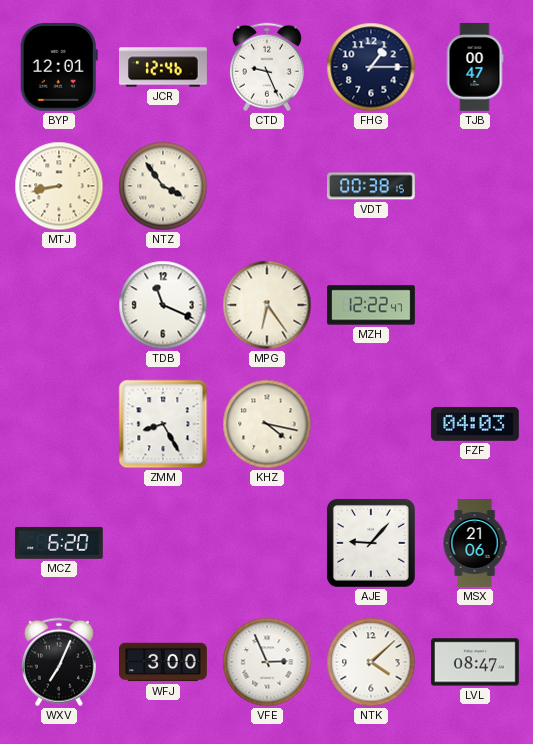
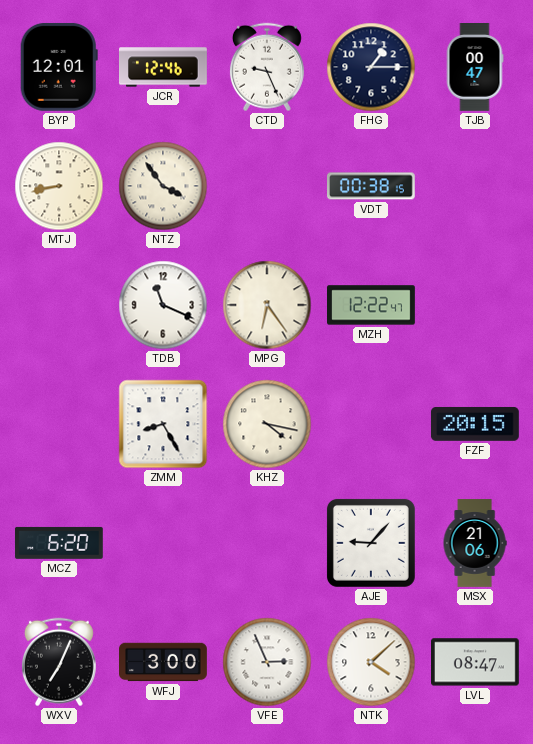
FZF: 04:03 -> 20:15 (475, 424)
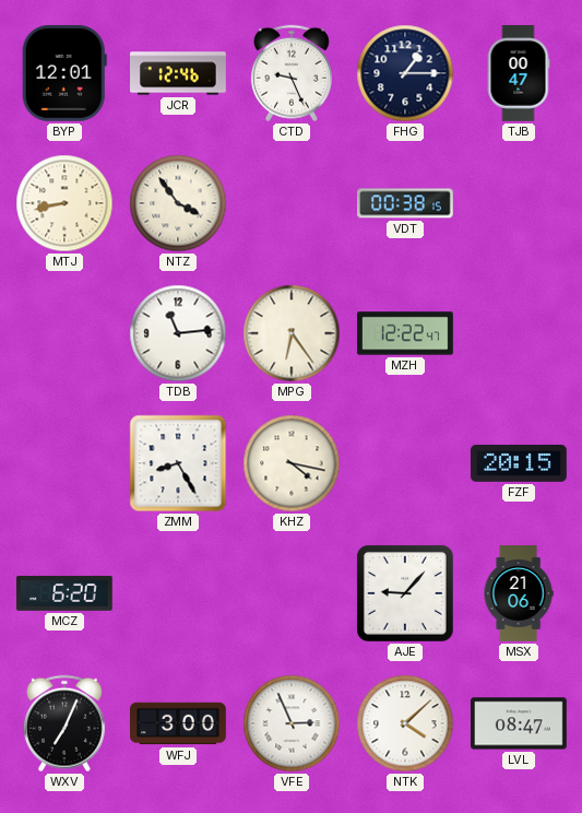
TDB: 11:19 -> 11:14 (178, 333)
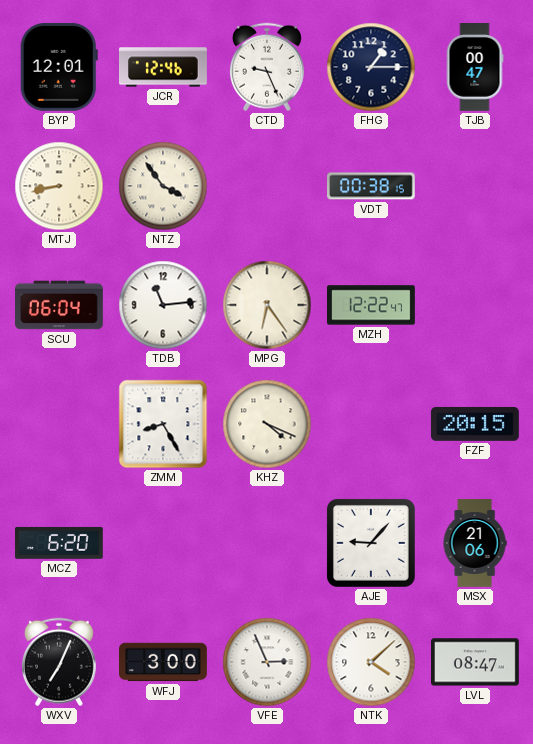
SCU: none -> 06:04 (60, 305)
KHZ: 4:17 -> 4:19 (267, 424)
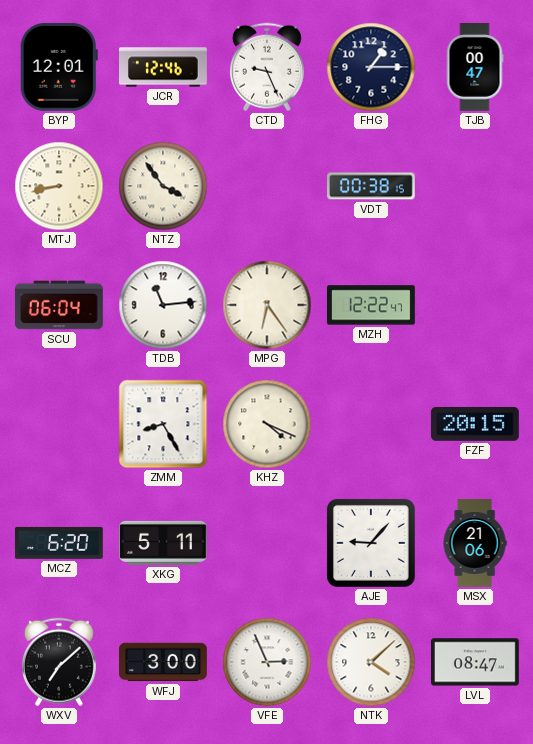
XKG: none -> 5:11 (164, 543)
WXV: 7:04 -> 7:08 (59, 662)
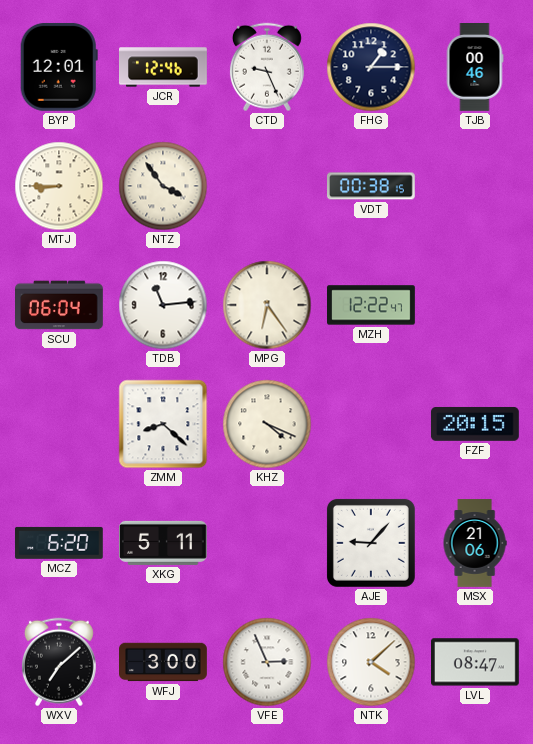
TJB: 00:47 -> 00:46 (475, 68)
MTJ: 8:43 -> 8:45 (59, 186)
ZMM: 8:25 -> 8:22 (163, 424)
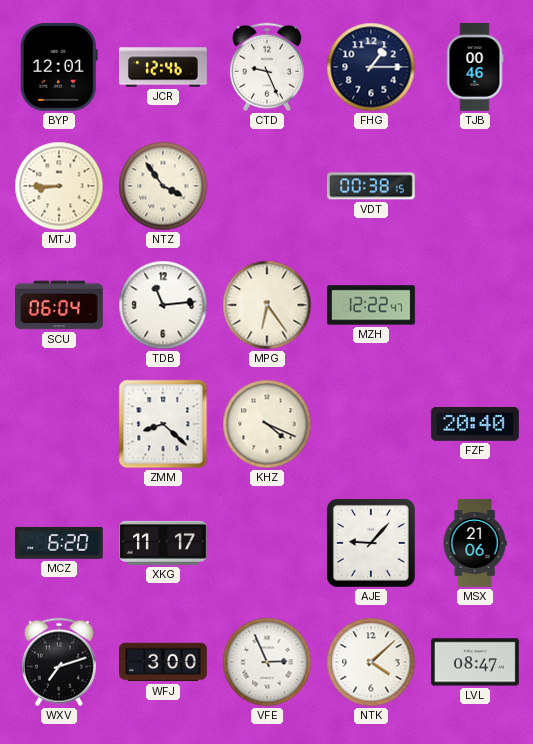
FZF: 20:15 -> 20:40 (475, 424)
XKG: 5:11 -> 11:17 (164, 543)
WXV: 7:08 -> 7:12 (59, 662)
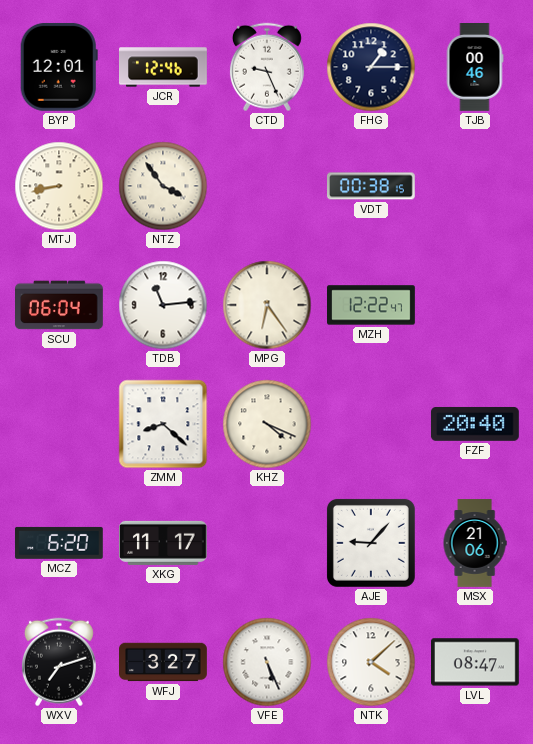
MTJ: 8:45 -> 8:43 (59, 186)
WFJ: 3:00 -> 3:27 (163, 662)
VFE: 2:56 -> 5:26 (267, 662)
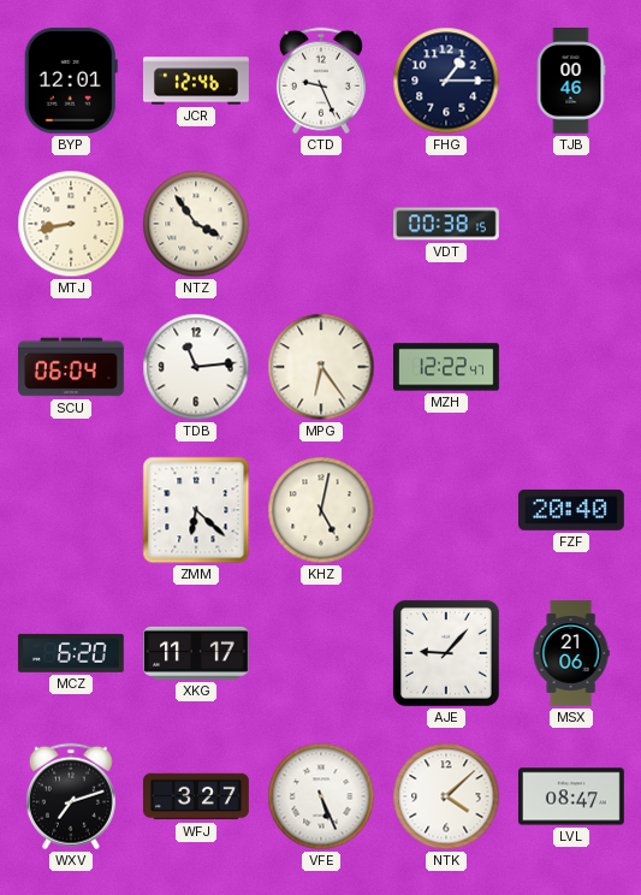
ZMM: 8:22 -> 6:22 (196, 510)
KHZ: 4:19 -> 5:02 (321, 510)
